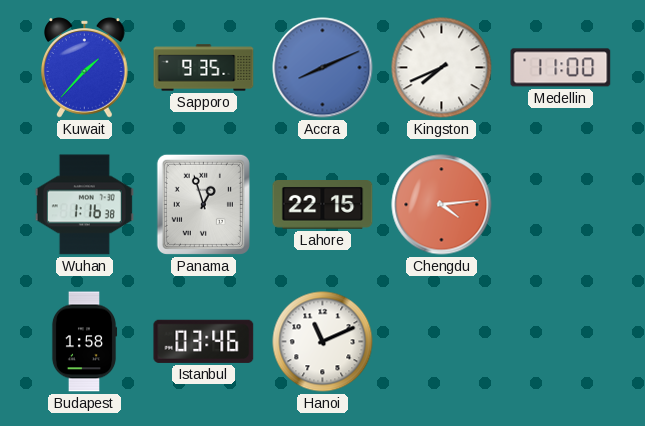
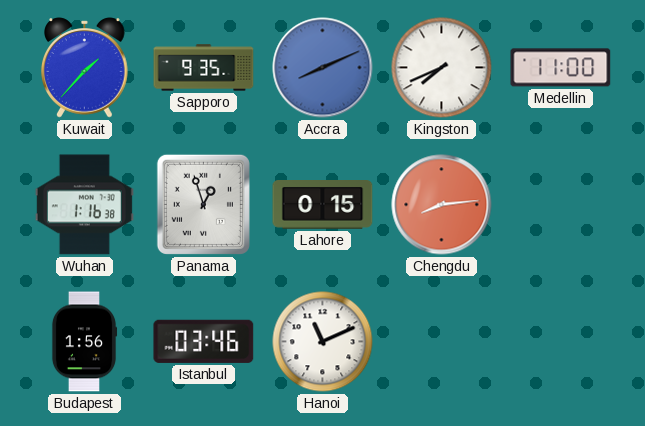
Lahore: 22:15 -> 0:15 (323, 205)
Chengdu: 4:14 -> 8:14 (442, 205)
Budapest: 1:58 -> 1:56 (84, 342)
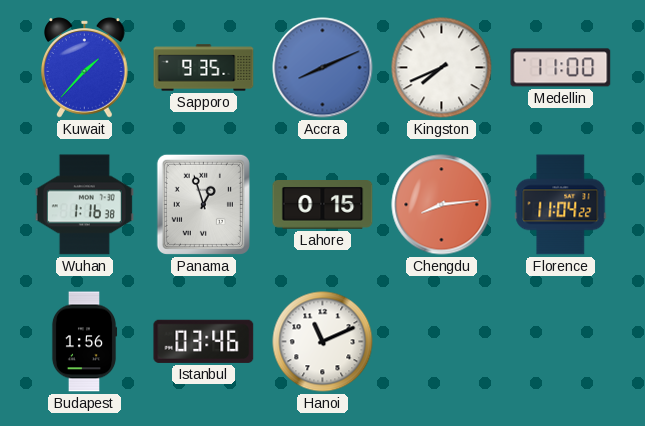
Florence: none -> 11:04 (561, 205)
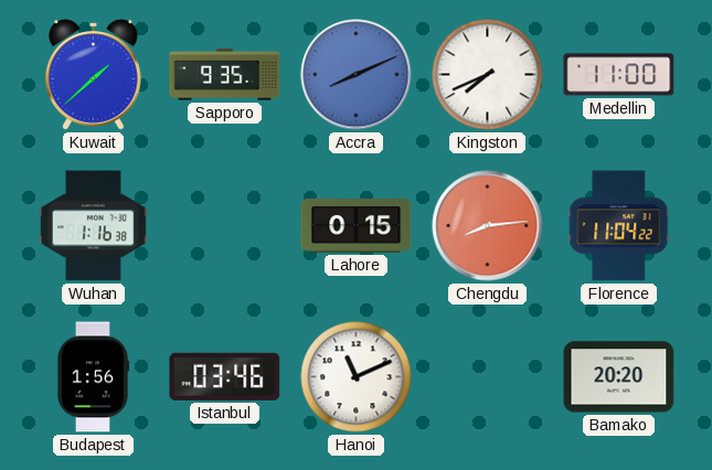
Kuwait: 1:37 -> 1:38 (94, 75)
Panama: 12:57 -> none (203, 204)
Bamako: none -> 20:20 (619, 377)
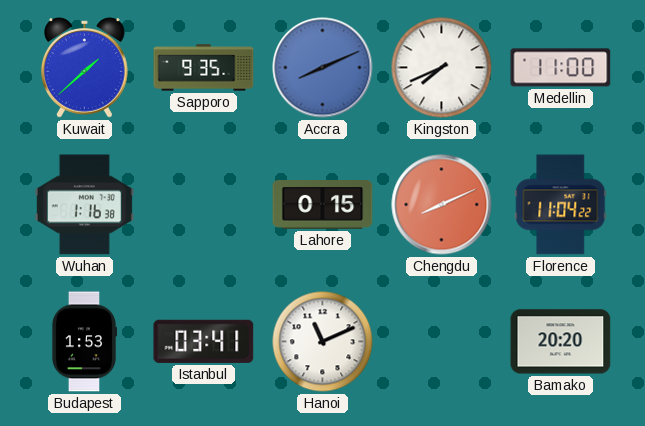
Chengdu: 8:14 -> 8:11 (442, 205)
Budapest: 1:56 -> 1:53 (84, 342)
Istanbul: 03:46 -> 03:41 (204, 341)
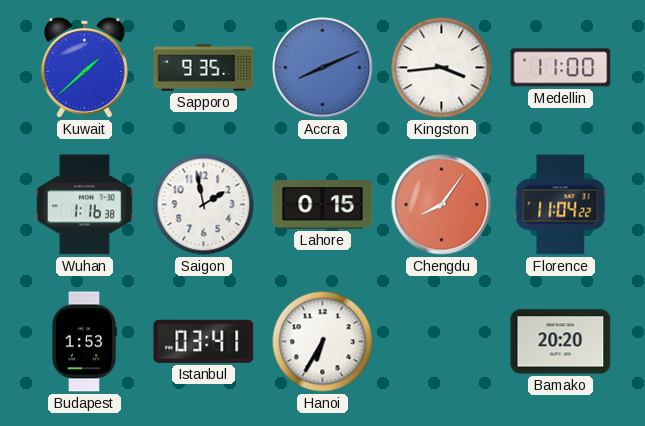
Kingston: 7:41 -> 3:44 (442, 68)
Saigon: none -> 1:58 (204, 205)
Chengdu: 8:11 -> 8:06 (442, 205)
Hanoi: 11:11 -> 6:35 (323, 342)
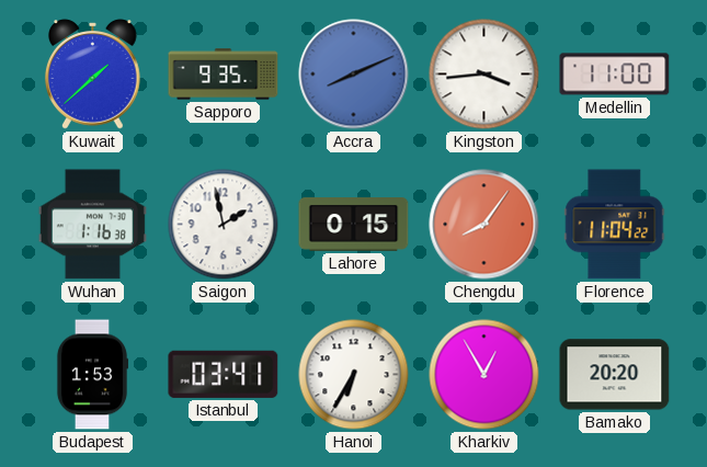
Kharkiv: none -> 12:55 (484, 375)
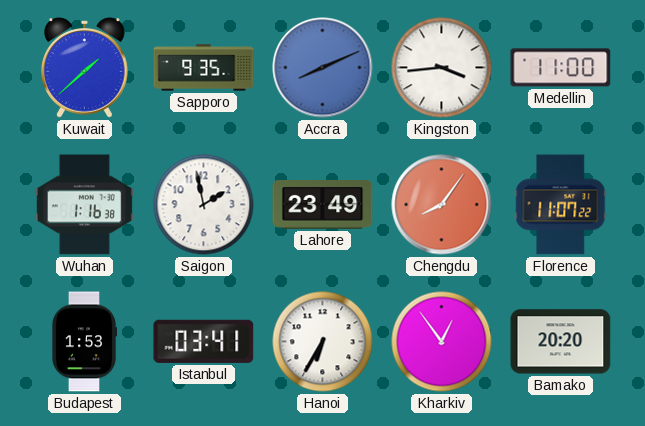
Lahore: 0:15 -> 23:49 (323, 205)
Florence: 11:04 -> 11:07 (561, 205)
Kharkiv: 12:55 -> 12:54 (442, 342)
